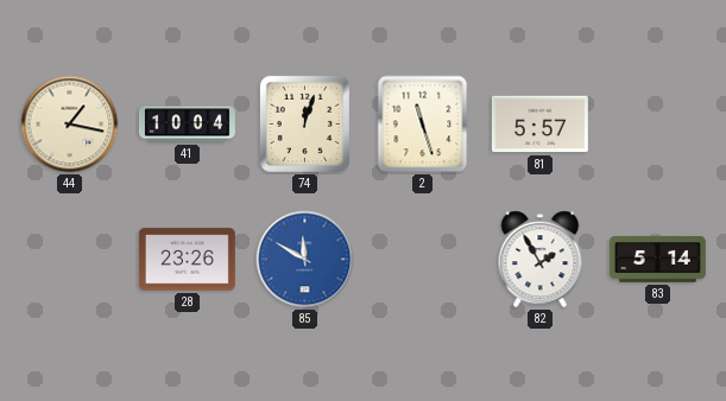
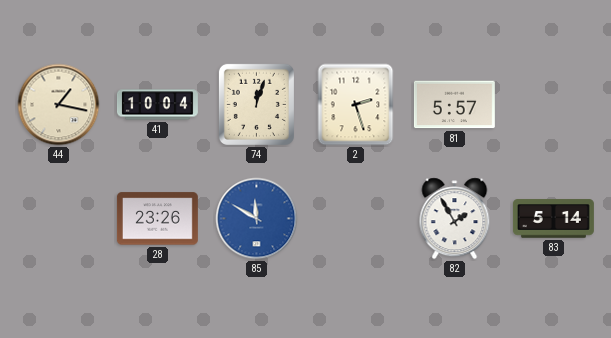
2: 11:27 -> 2:27 (356, 105)
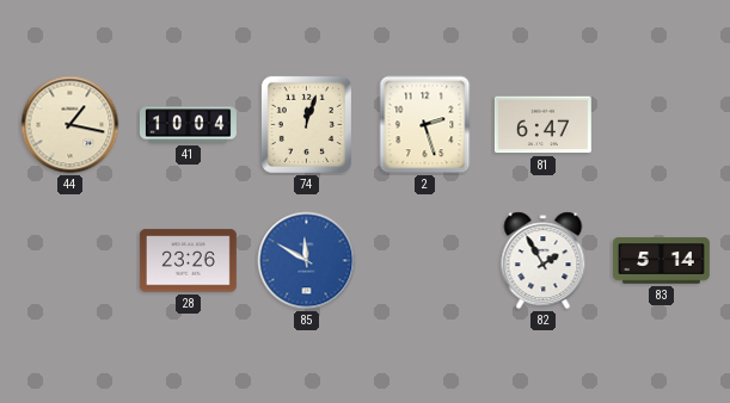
81: 5:57 -> 6:47 (542, 125)
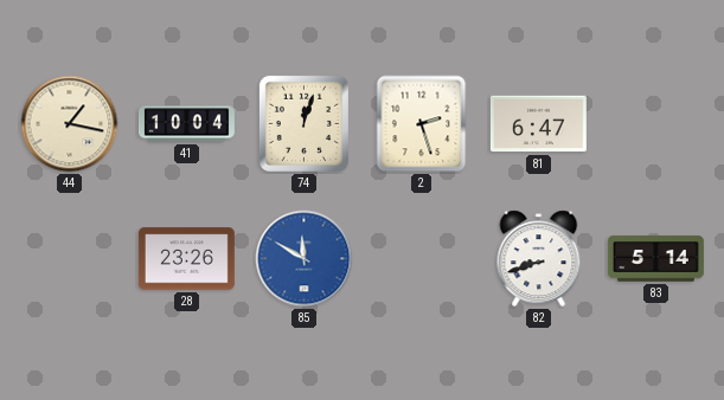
82: 1:55 -> 8:42 (539, 259)
